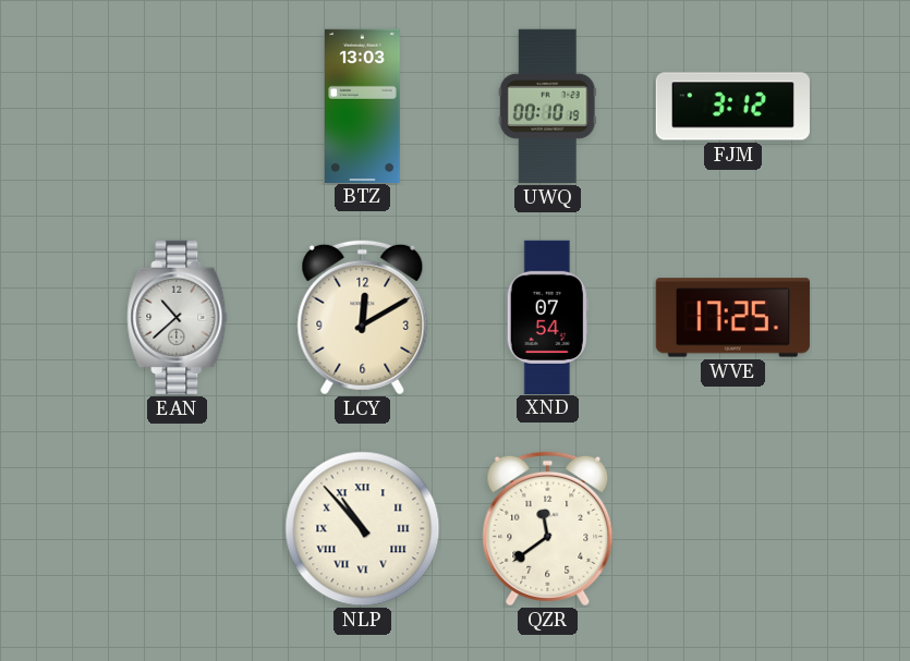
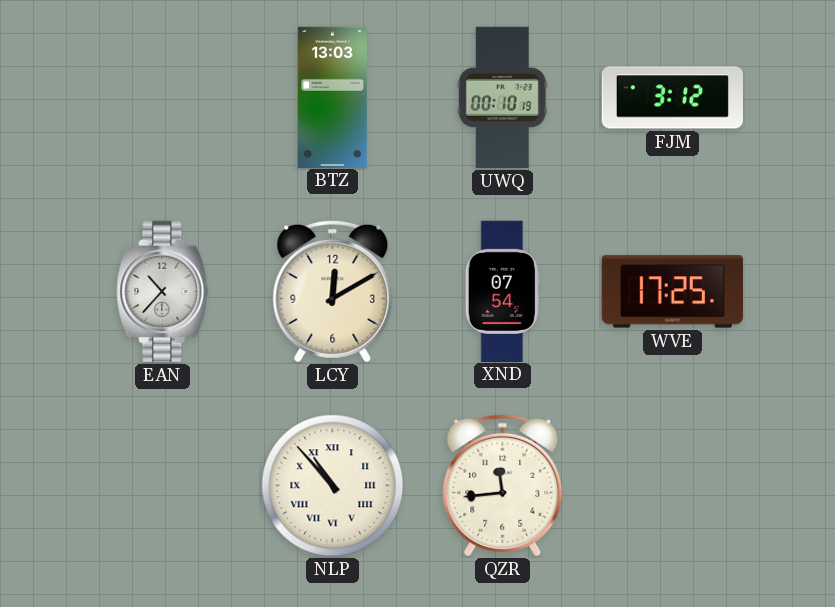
EAN: 10:38 -> 10:37 (163, 291)
QZR: 11:39 -> 11:44 (503, 485)
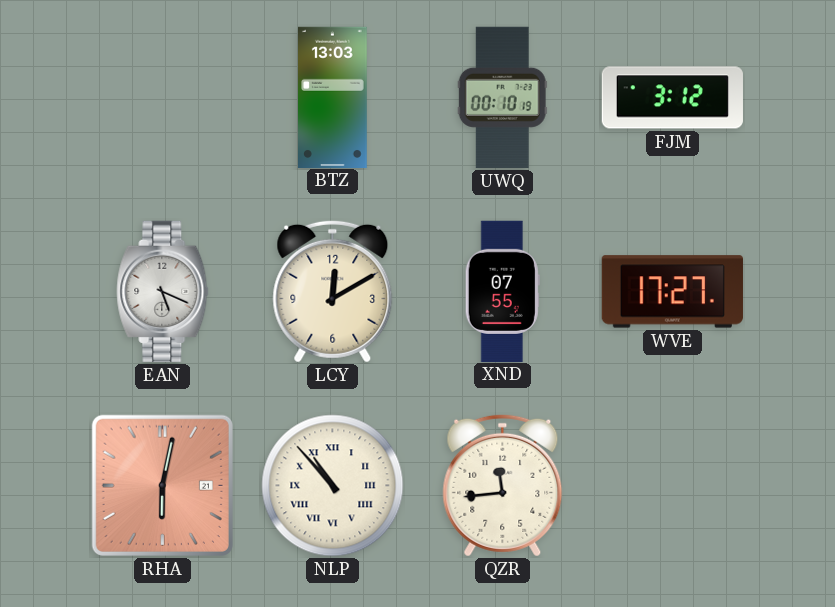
EAN: 10:37 -> 5:19 (163, 291)
XND: 07:54 -> 07:55 (502, 291)
WVE: 17:25 -> 17:27 (672, 292)
RHA: none -> 6:02 (162, 485)
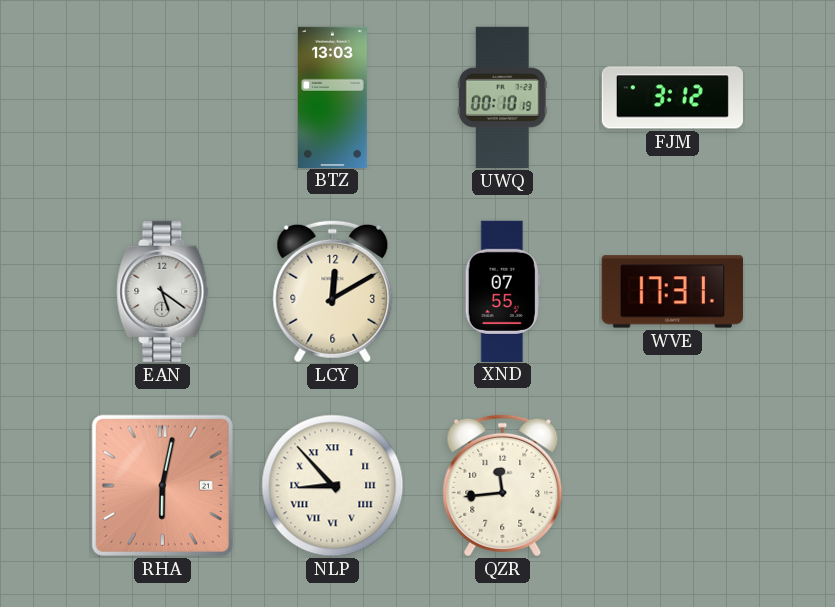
EAN: 5:19 -> 5:21 (163, 291)
WVE: 17:27 -> 17:31 (672, 292)
NLP: 10:53 -> 8:53 (333, 486)
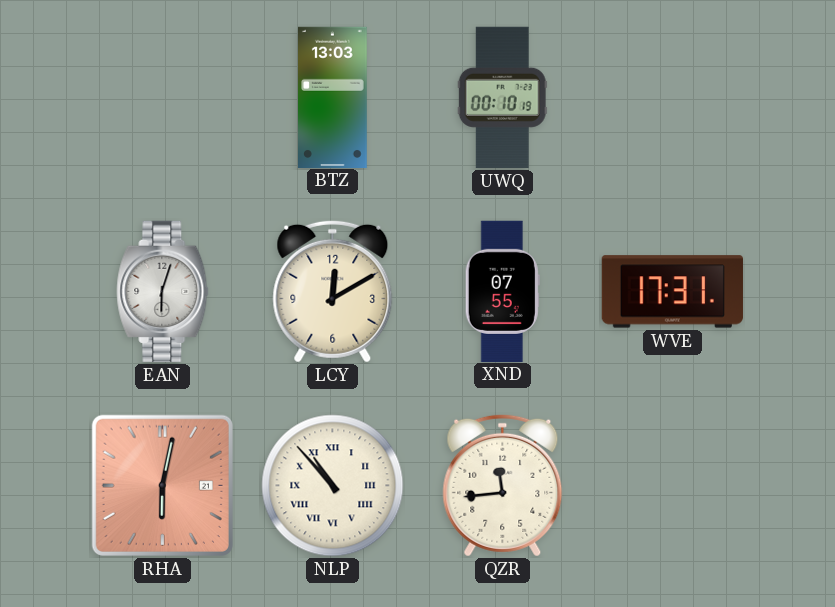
FJM: 3:12 -> none (672, 98)
EAN: 5:21 -> 6:03 (163, 291)
NLP: 8:53 -> 10:53 (333, 486)
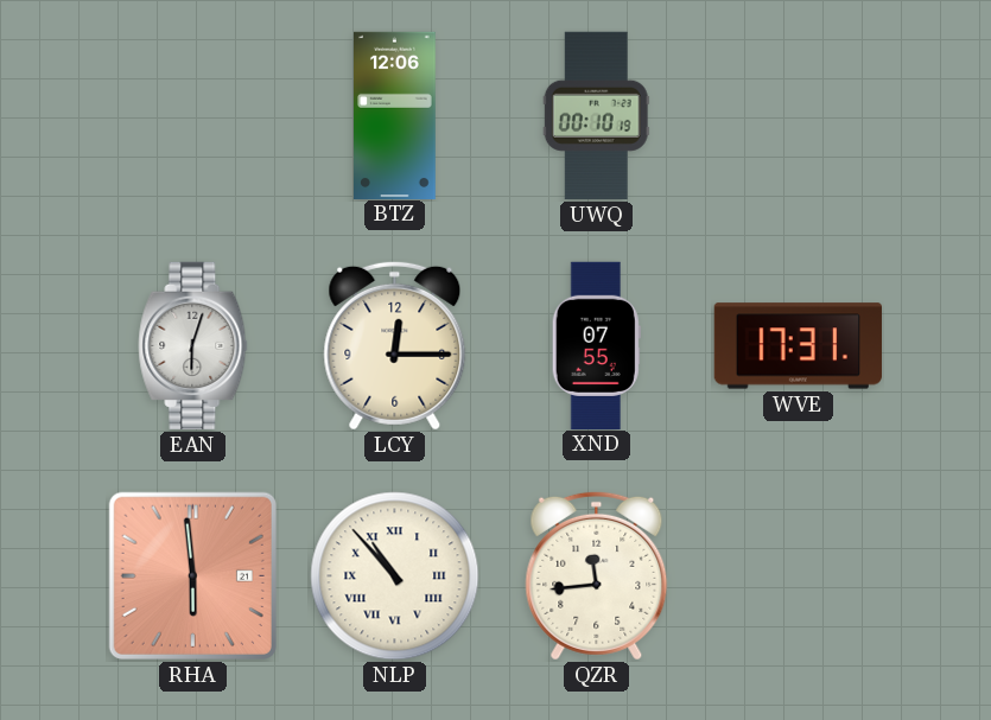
BTZ: 13:03 -> 12:06 (395, 115)
LCY: 12:10 -> 12:15 (395, 345)
RHA: 6:02 -> 5:59 (192, 575)
